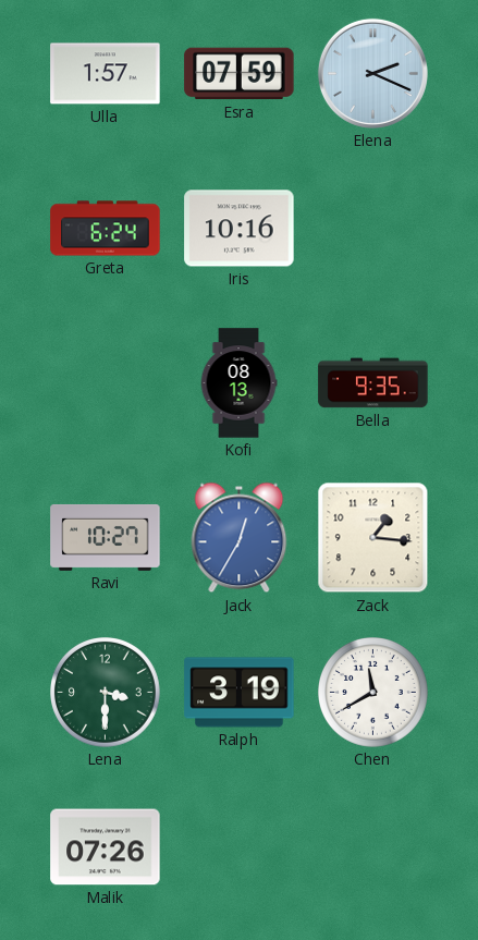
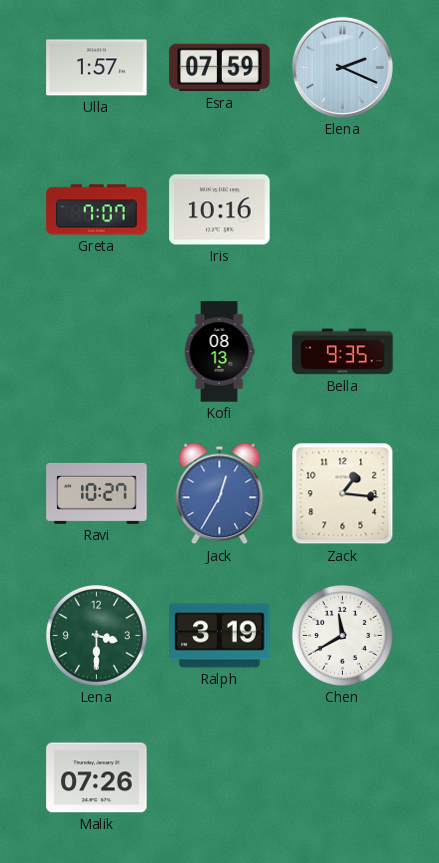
Greta: 6:24 -> 7:07 (97, 210)
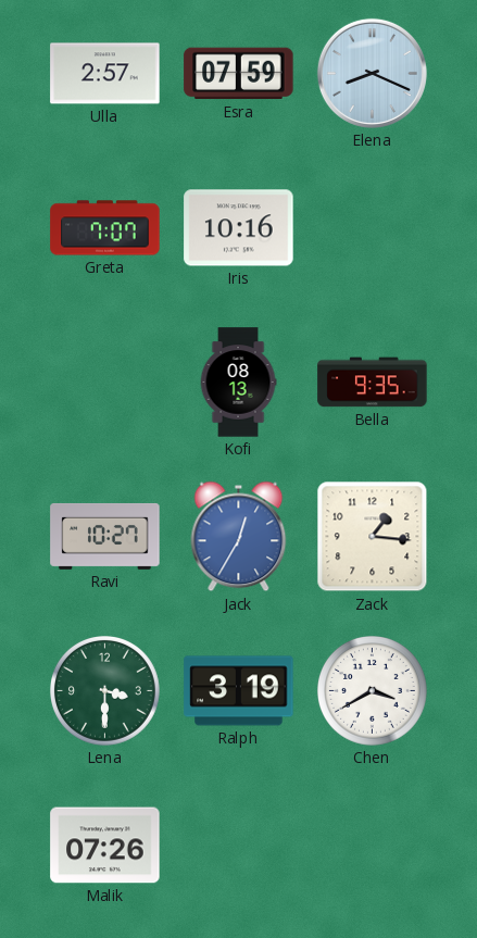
Ulla: 1:57 -> 2:57 (105, 74)
Elena: 2:19 -> 8:19 (372, 73)
Chen: 11:40 -> 3:40 (373, 691)
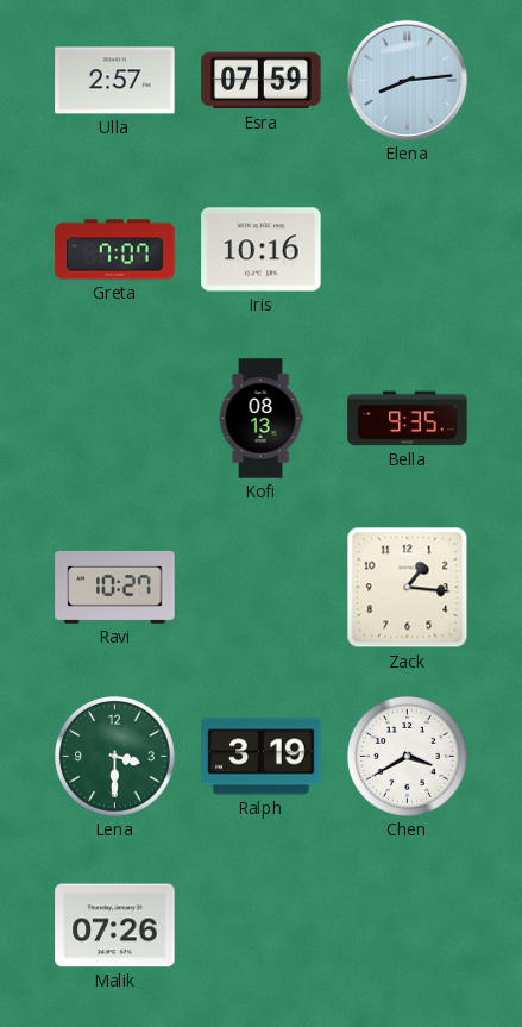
Elena: 8:19 -> 8:14 (407, 80)
Jack: 12:35 -> none (239, 537)
